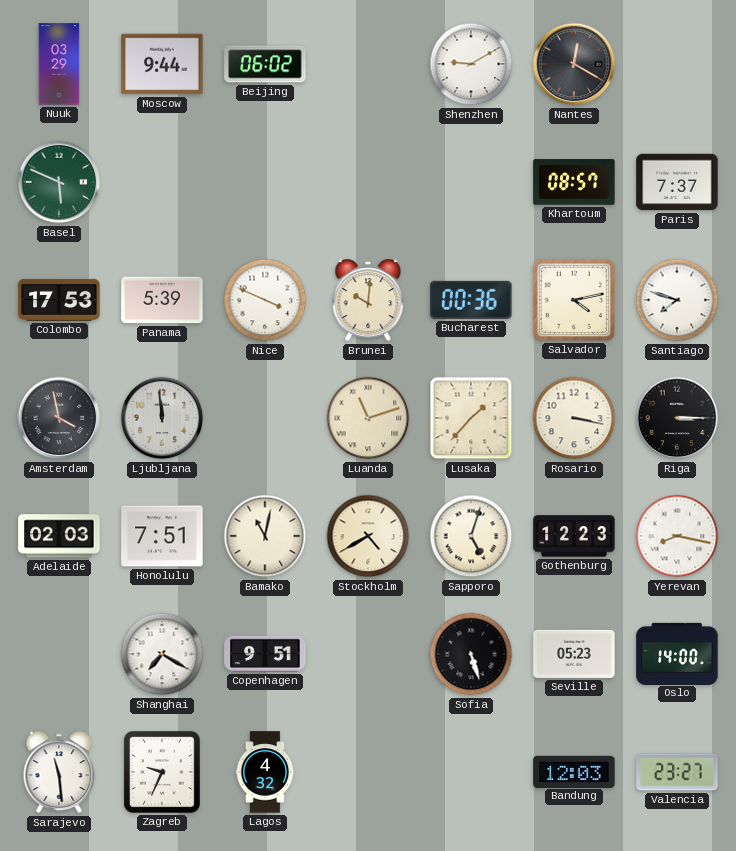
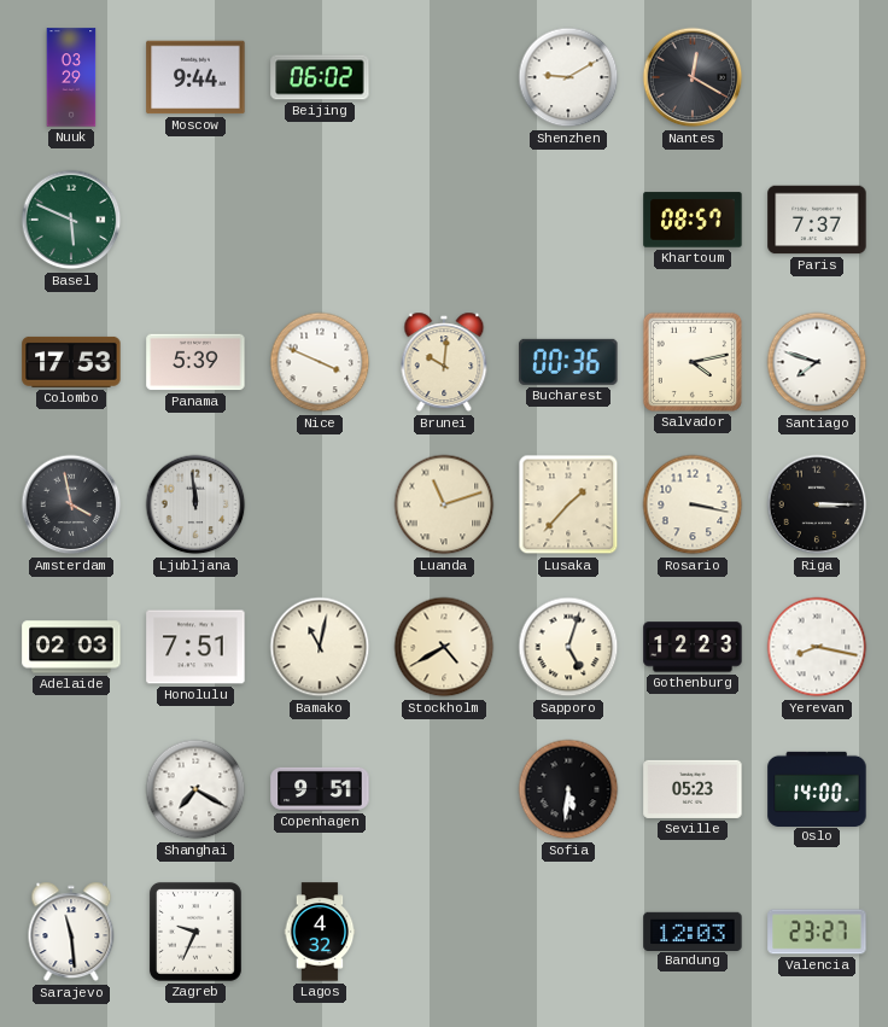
Sofia: 5:27 -> 5:31 (568, 789)
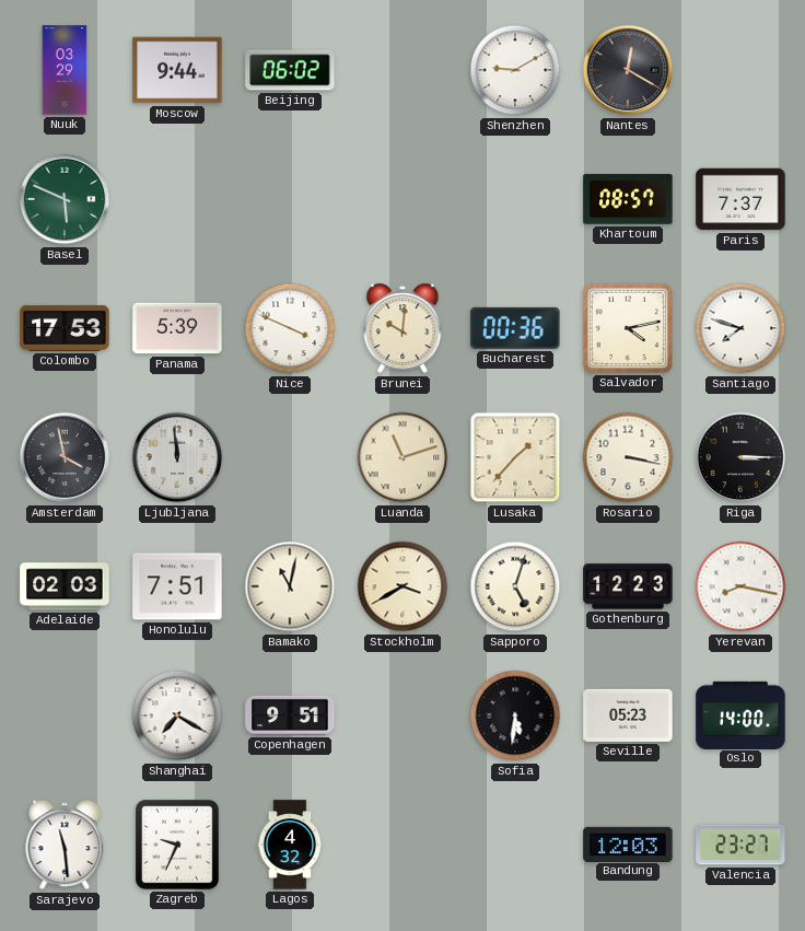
Stockholm: 4:40 -> 3:40 (402, 586)
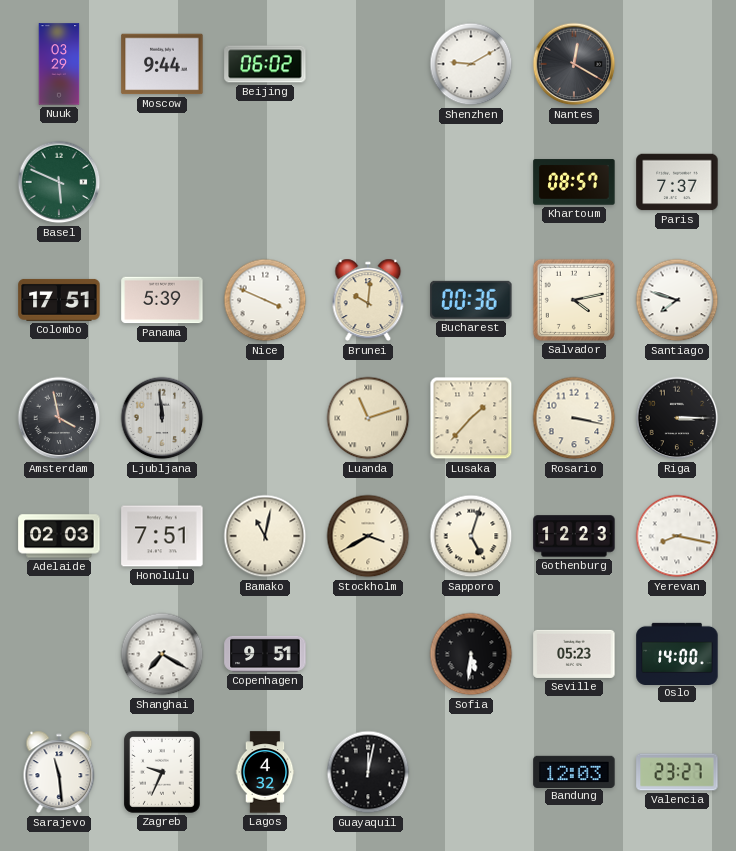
Colombo: 17:53 -> 17:51 (59, 300)
Guayaquil: none -> 12:02 (368, 772)
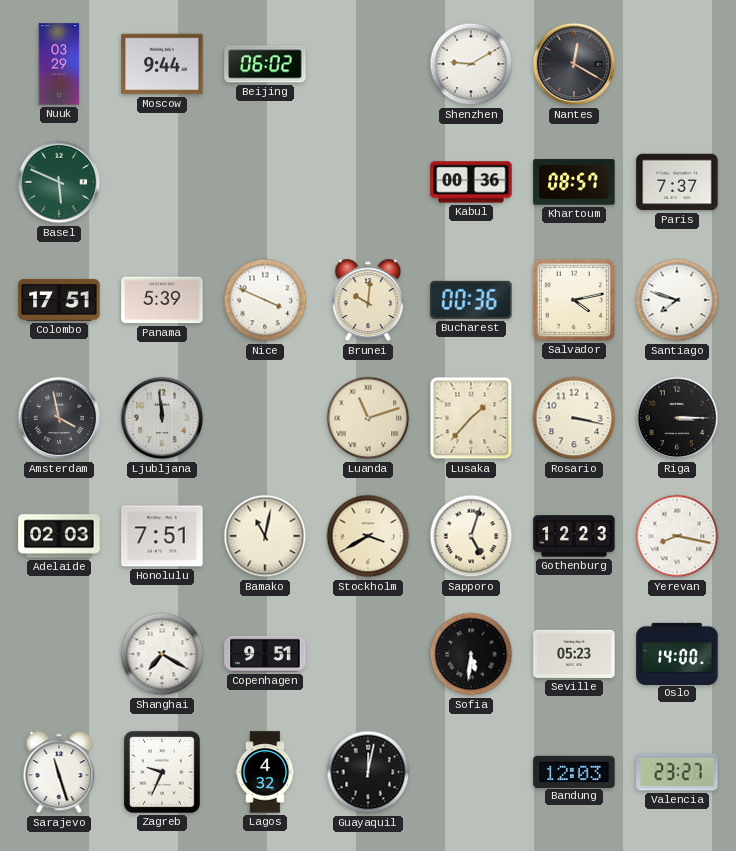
Kabul: none -> 00:36 (471, 182)
Sarajevo: 11:29 -> 11:27 (59, 772)
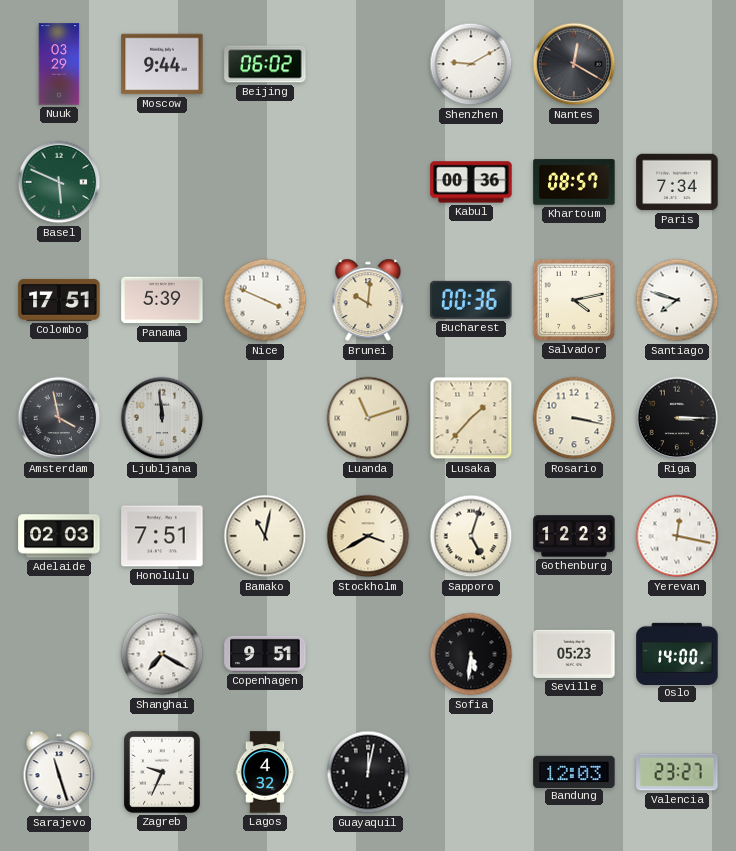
Paris: 7:37 -> 7:34 (677, 182)
Yerevan: 8:17 -> 12:17 (677, 536)
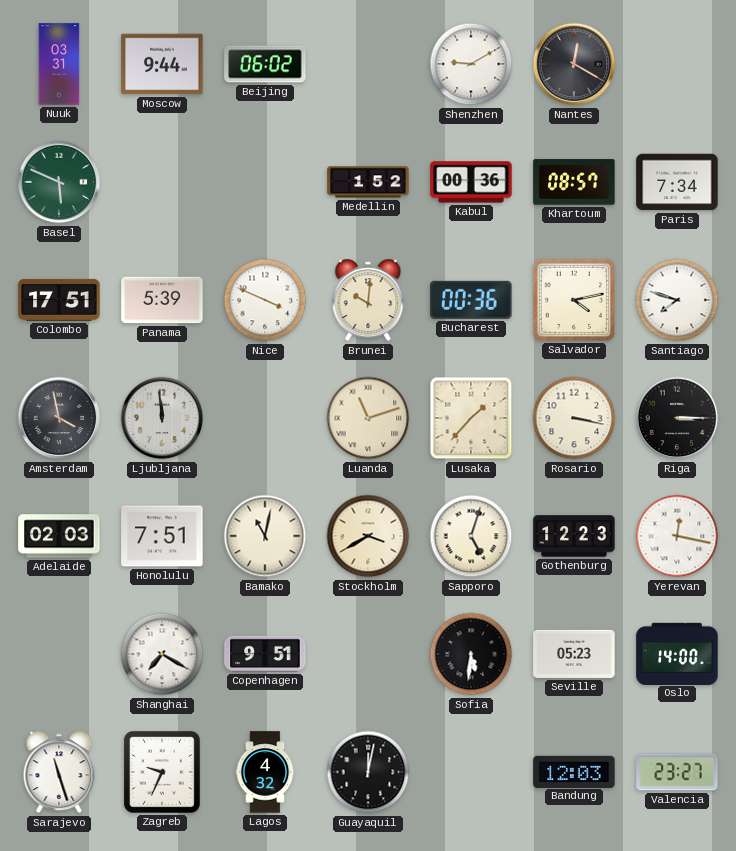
Nuuk: 03:29 -> 03:31 (59, 64)
Medellin: none -> 1:52 (368, 182)
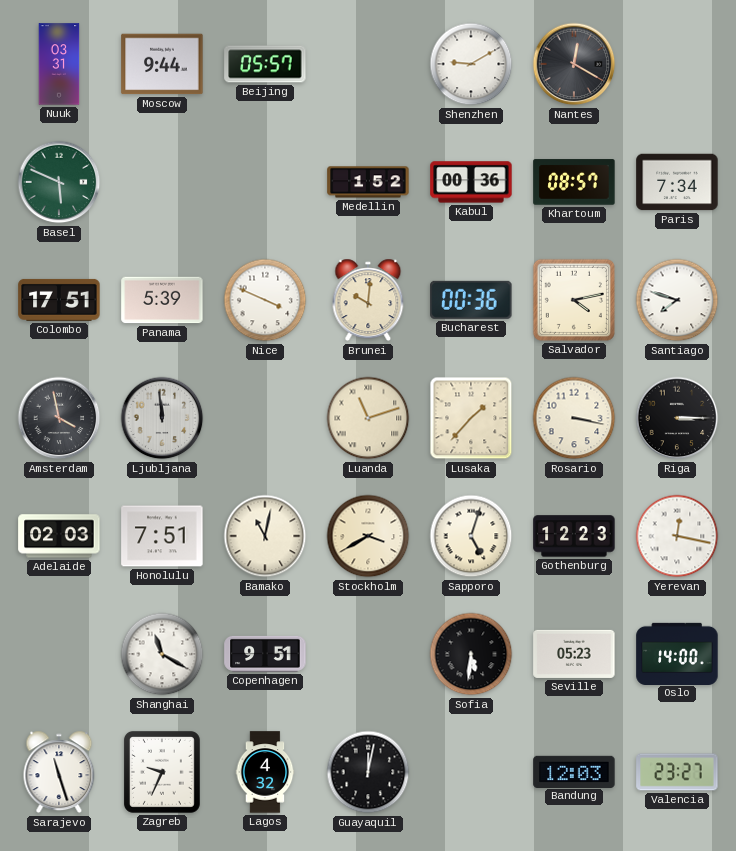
Beijing: 06:02 -> 05:57 (265, 64)
Shanghai: 7:20 -> 11:20 (162, 654)
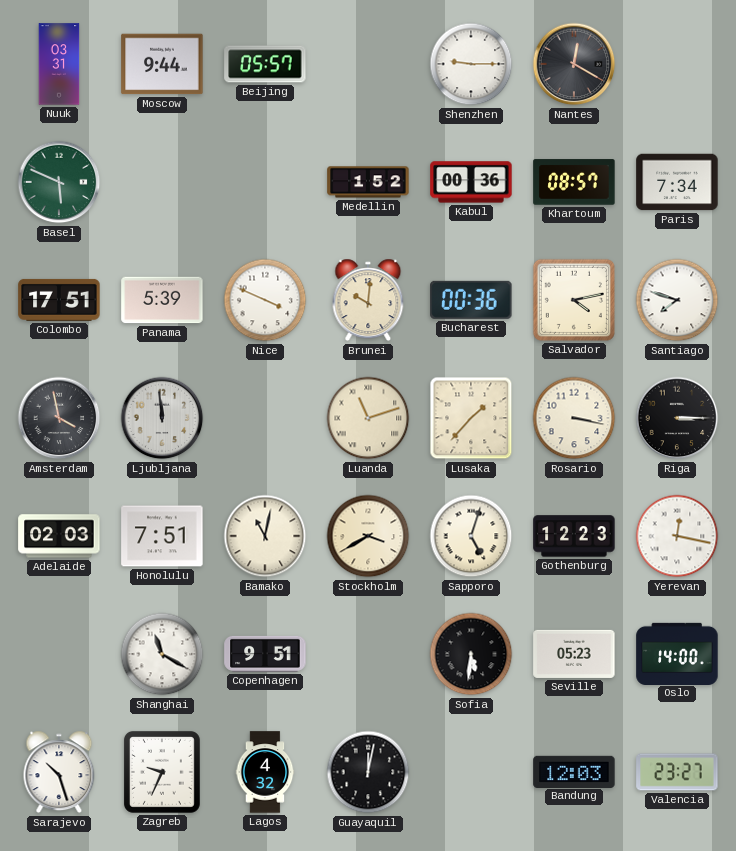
Shenzhen: 9:10 -> 9:15 (471, 64)
Sarajevo: 11:27 -> 10:27 (59, 772)
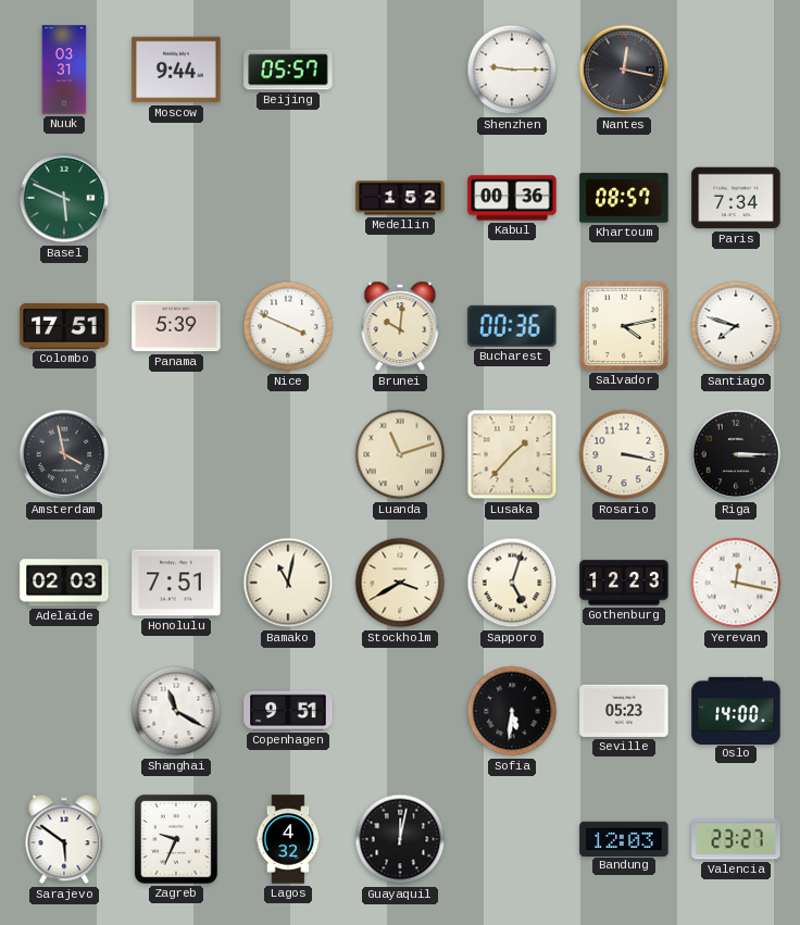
Nantes: 12:20 -> 12:17 (624, 70)
Ljubljana: 11:59 -> none (162, 418)
Sarajevo: 10:27 -> 5:51 (64, 839)
